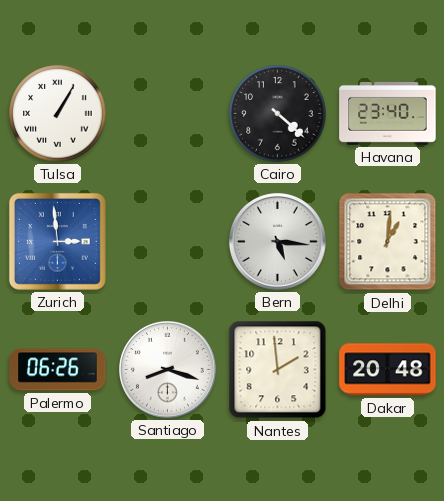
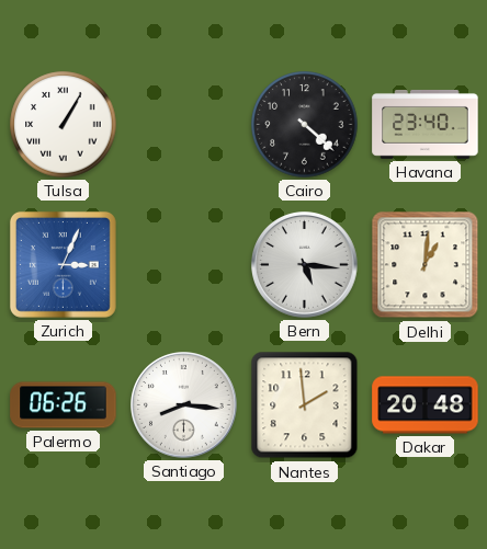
Zurich: 2:59 -> 3:04 (63, 264)
Santiago: 8:18 -> 8:16 (184, 405)
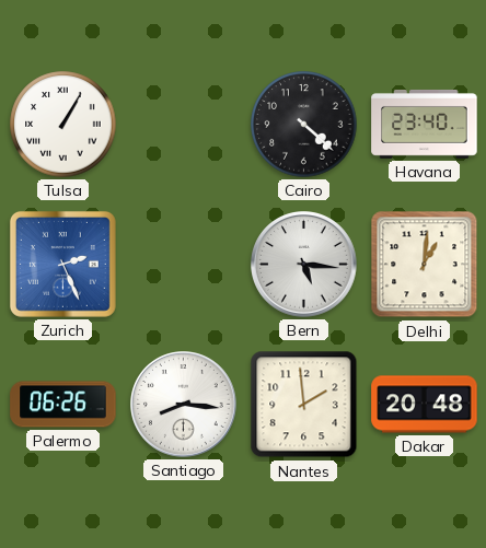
Zurich: 3:04 -> 2:26 (62, 264)
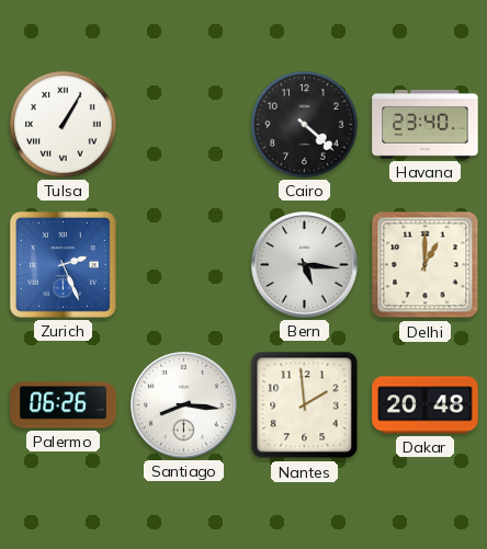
Delhi: 1:01 -> 1:00 (426, 265)
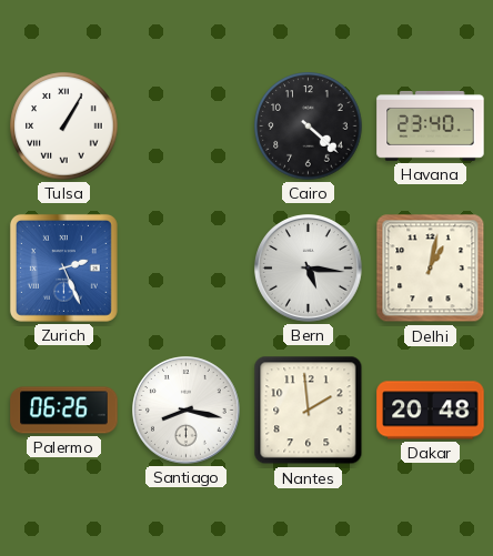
Delhi: 1:00 -> 1:02 (431, 269)
Santiago: 8:16 -> 8:17 (187, 411)
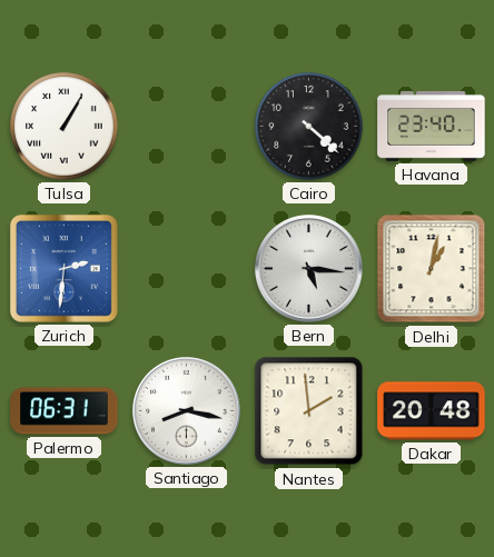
Zurich: 2:26 -> 2:31 (63, 268)
Palermo: 06:26 -> 06:31 (65, 411)
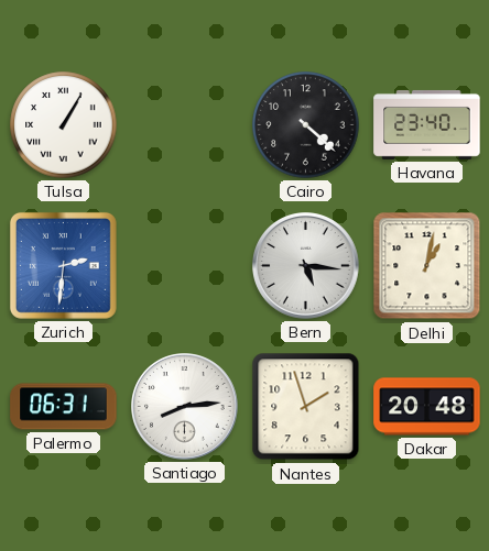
Santiago: 8:17 -> 8:14 (185, 407)
Nantes: 1:59 -> 1:57 (306, 407)
